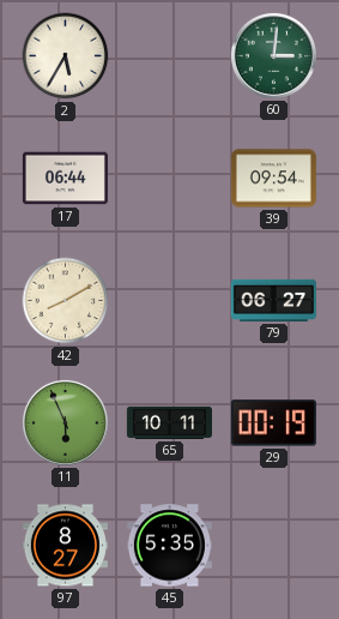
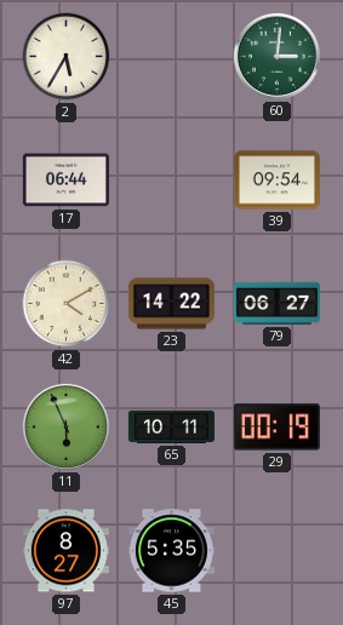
42: 8:10 -> 4:10 (67, 304)
23: none -> 14:22 (171, 304)
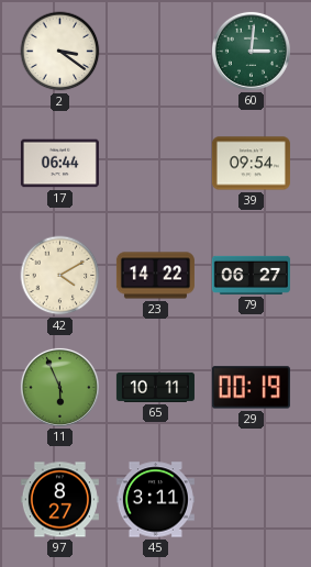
2: 5:35 -> 3:21 (60, 52)
45: 5:35 -> 3:11 (155, 500)
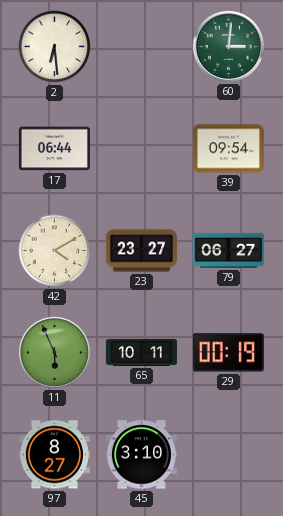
2: 3:21 -> 6:29 (55, 47)
23: 14:22 -> 23:27 (141, 251)
45: 3:11 -> 3:10 (141, 455)
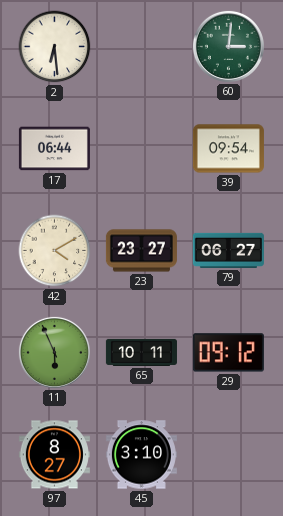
29: 00:19 -> 09:12 (228, 353)
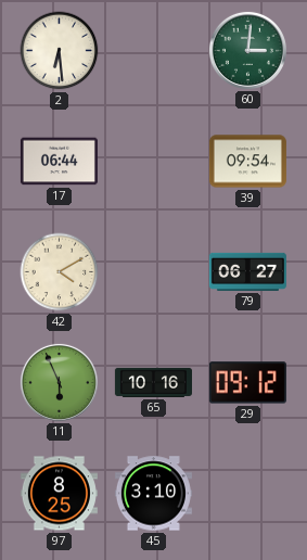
23: 23:27 -> none (141, 251)
65: 10:11 -> 10:16 (153, 382)
97: 8:27 -> 8:25 (59, 494)
